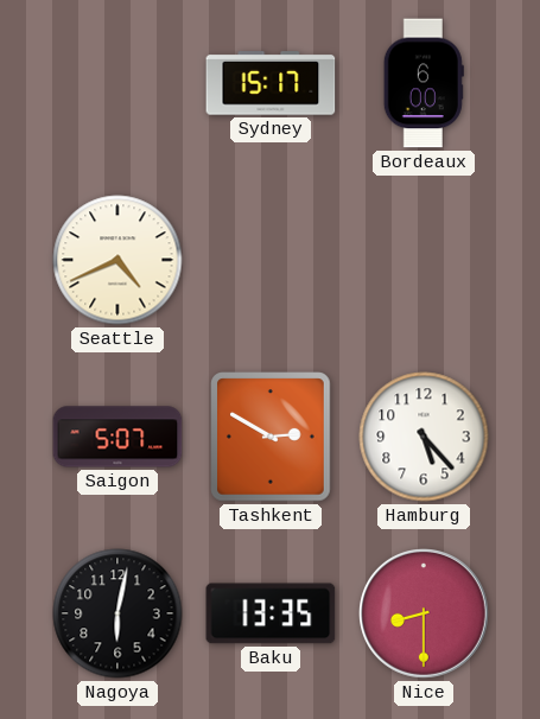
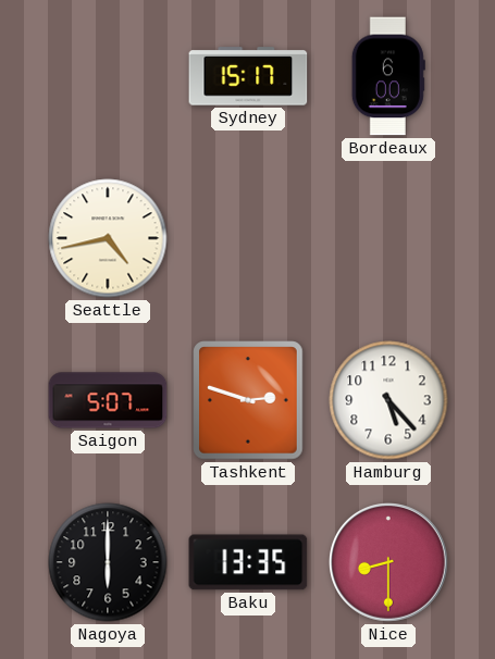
Seattle: 4:41 -> 4:43 (108, 238)
Tashkent: 2:50 -> 2:48 (248, 400)
Nagoya: 6:02 -> 6:00 (108, 562)
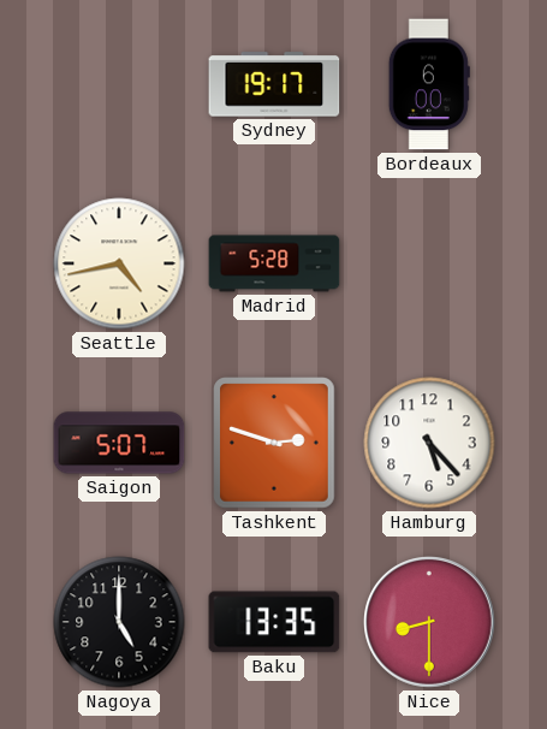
Sydney: 15:17 -> 19:17 (274, 84)
Madrid: none -> 5:28 (274, 263)
Nagoya: 6:00 -> 5:00 (119, 622)
